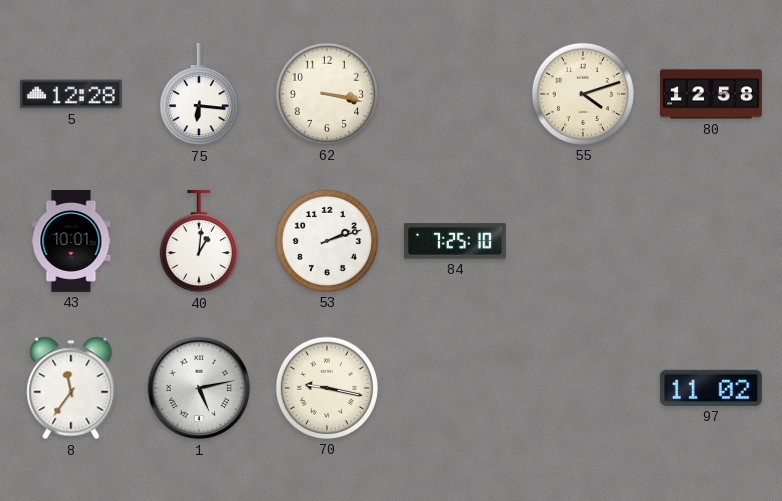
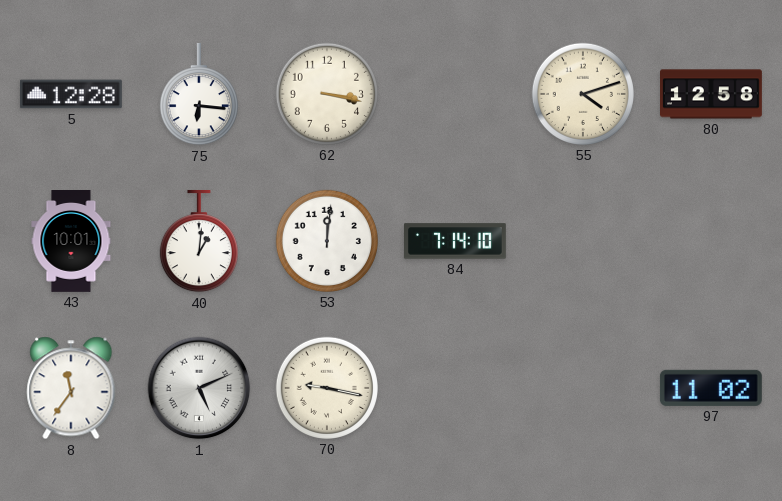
53: 2:12 -> 12:01 (327, 241)
84: 7:25 -> 7:14 (456, 241)
1: 5:13 -> 5:11 (199, 388)
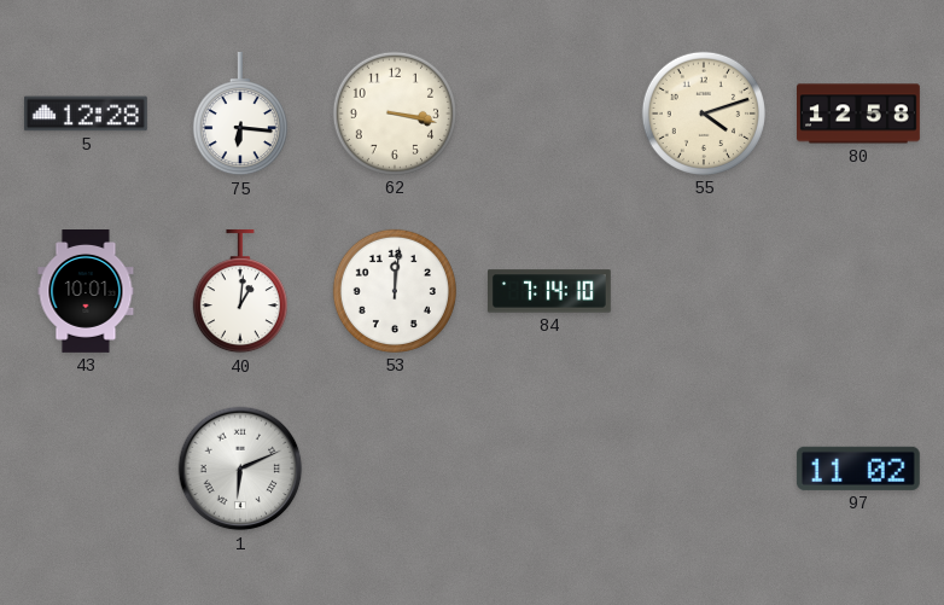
8: 11:36 -> none (71, 388)
1: 5:11 -> 6:11 (240, 469)
70: 9:17 -> none (327, 388)
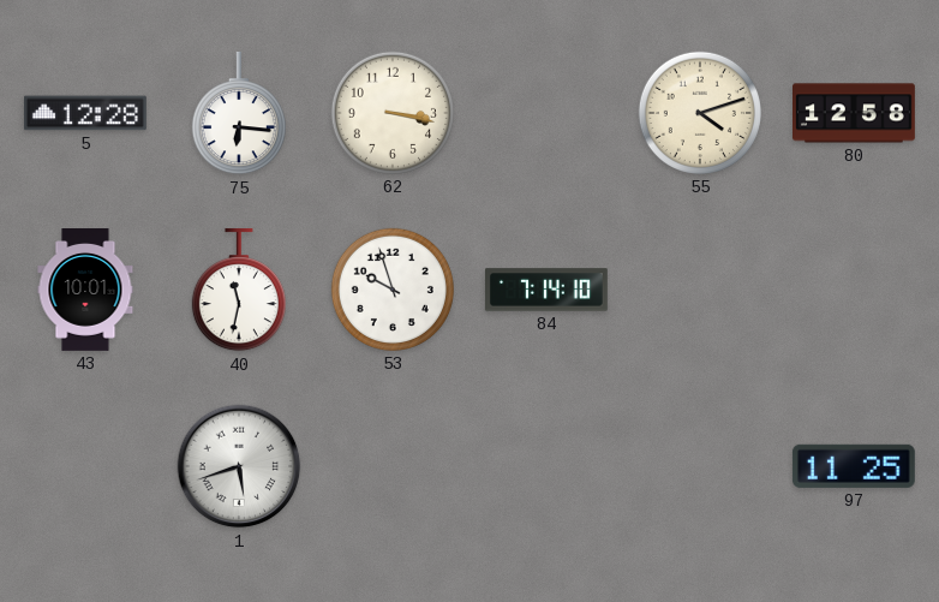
40: 1:01 -> 11:32 (239, 290)
53: 12:01 -> 9:57 (393, 290)
1: 6:11 -> 5:42 (239, 466)
97: 11:02 -> 11:25 (854, 466)
